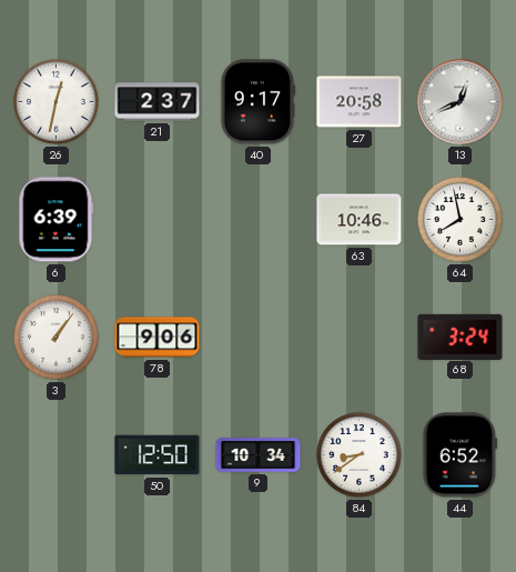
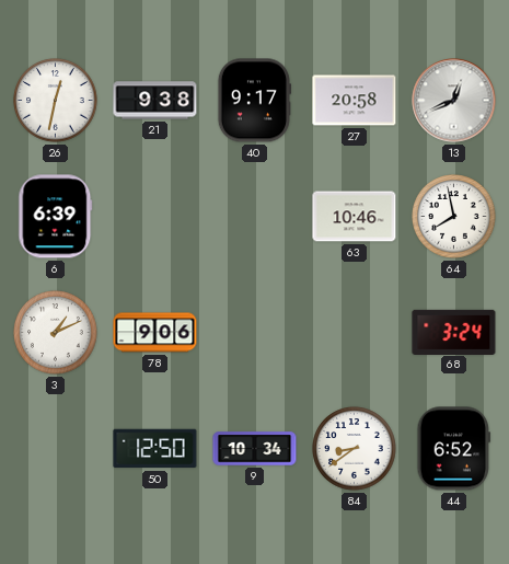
21: 2:37 -> 9:38 (155, 101)
3: 1:06 -> 1:11 (56, 333)
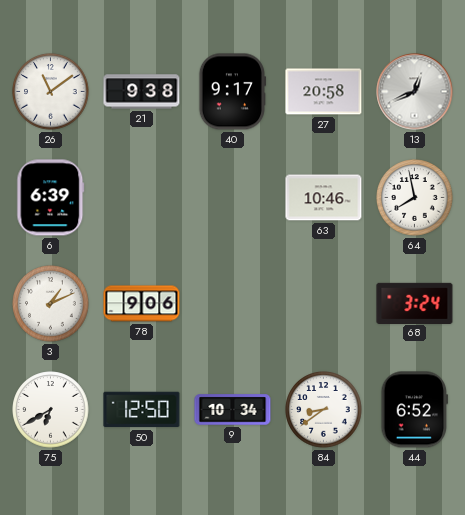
26: 12:32 -> 11:09 (51, 92)
75: none -> 6:40 (51, 410)
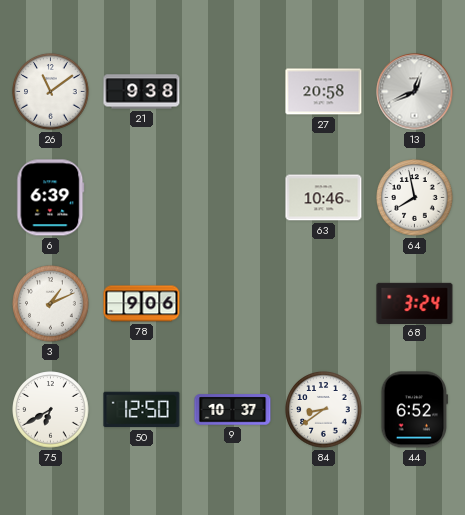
40: 9:17 -> none (232, 92)
9: 10:34 -> 10:37 (233, 410)
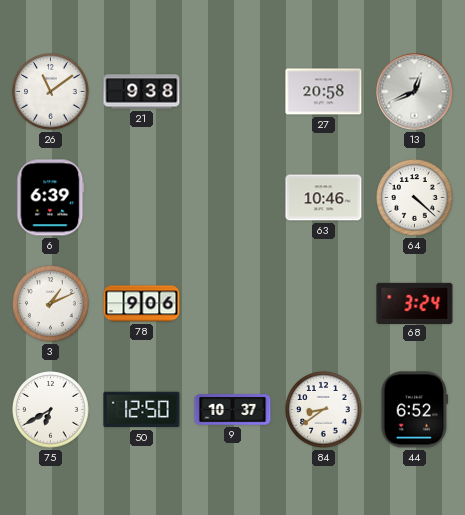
64: 7:58 -> 4:22 (415, 198)
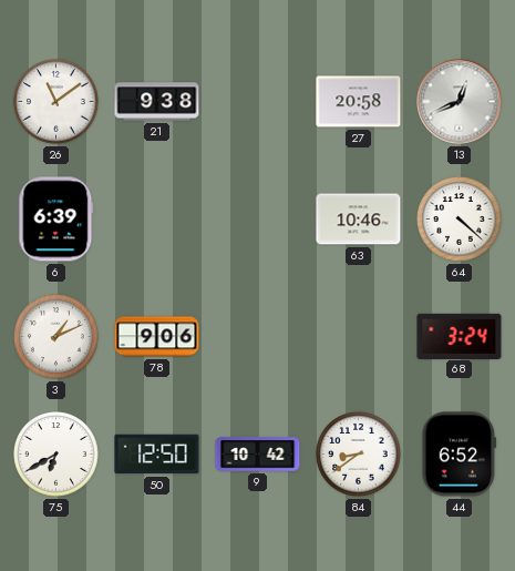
9: 10:37 -> 10:42 (258, 455)
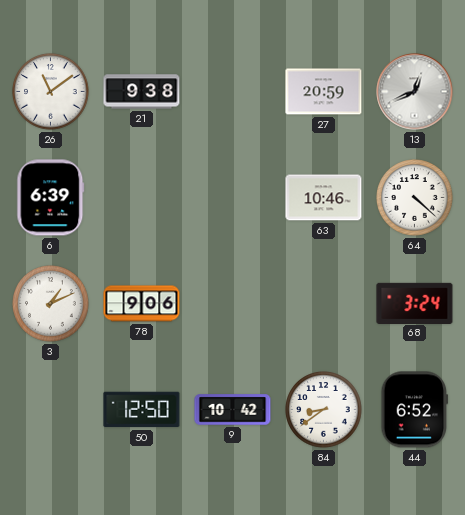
27: 20:58 -> 20:59 (324, 92)
75: 6:40 -> none (56, 455)
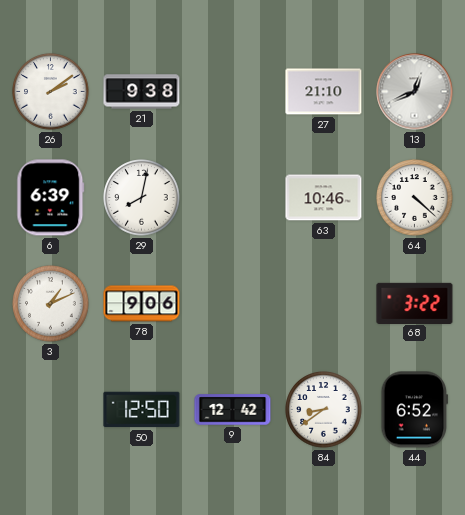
26: 11:09 -> 2:09 (51, 92)
27: 20:59 -> 21:10 (324, 92)
29: none -> 8:02 (142, 198)
68: 3:24 -> 3:22 (415, 303)
9: 10:42 -> 12:42 (233, 410)
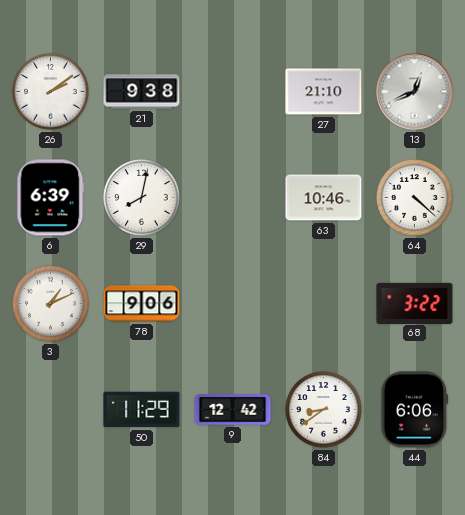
50: 12:50 -> 11:29 (142, 410)
44: 6:52 -> 6:06 (415, 410)
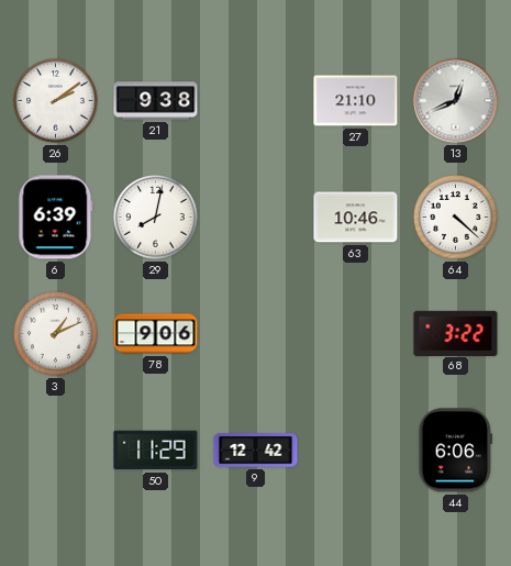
84: 8:39 -> none (324, 410)
